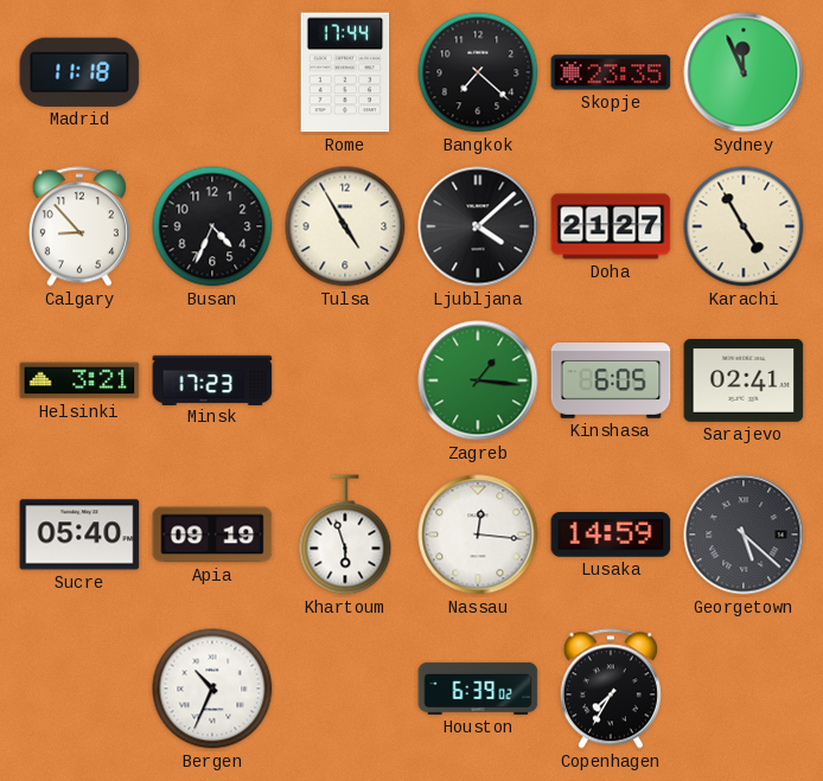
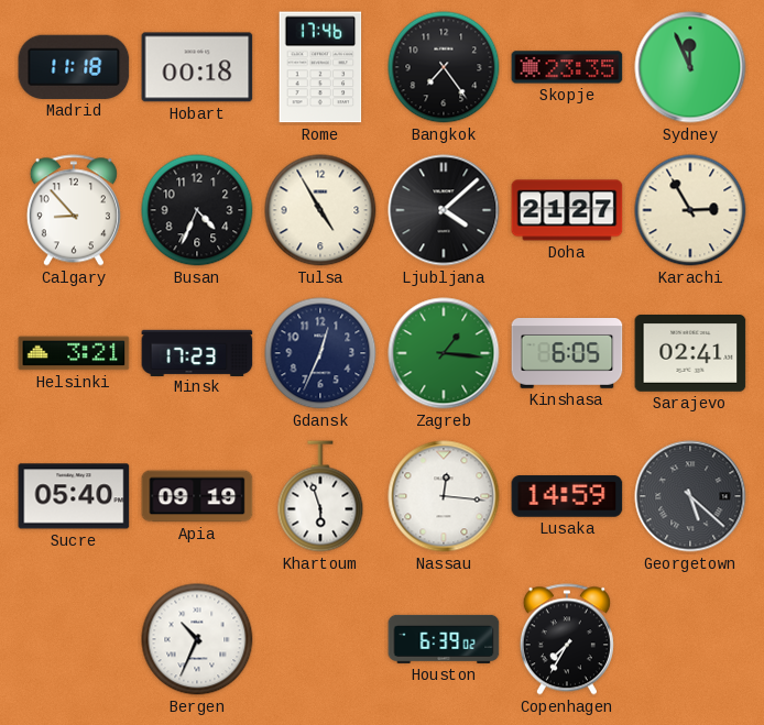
Hobart: none -> 00:18 (197, 67)
Rome: 17:44 -> 17:46 (320, 67)
Bangkok: 7:22 -> 7:24 (444, 67)
Karachi: 4:55 -> 2:55 (690, 210)
Gdansk: none -> 12:34 (320, 353)
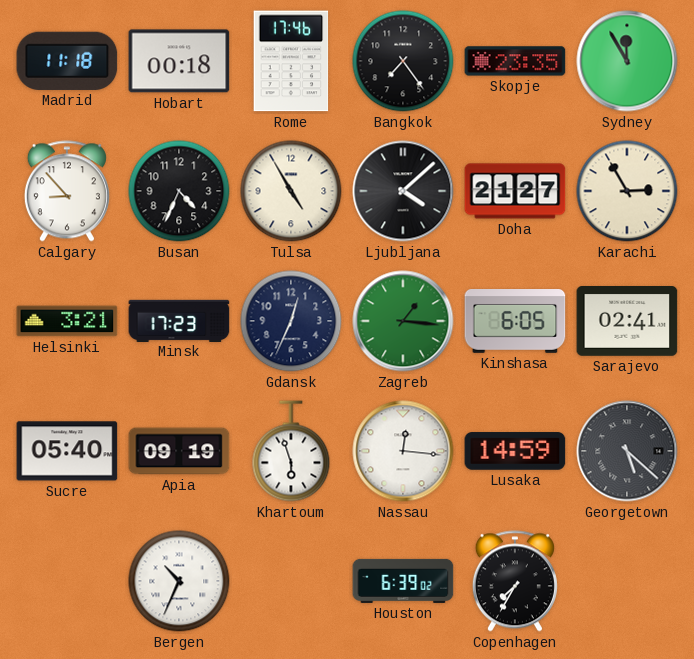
Sydney: 11:56 -> 11:55 (627, 61)
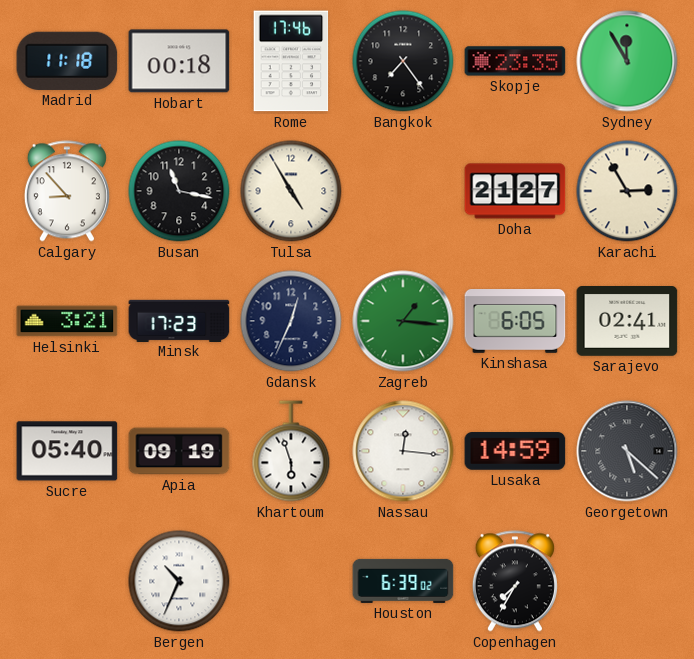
Busan: 4:34 -> 11:17 (179, 191)
Ljubljana: 4:08 -> none (403, 191)
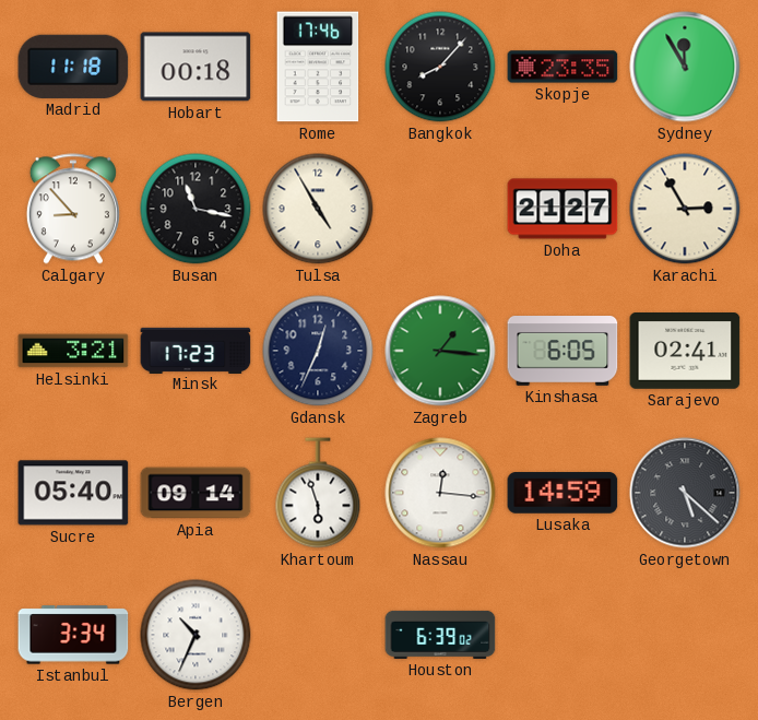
Bangkok: 7:24 -> 8:07 (440, 67)
Apia: 09:19 -> 09:14 (196, 493)
Istanbul: none -> 3:34 (73, 635)
Copenhagen: 7:35 -> none (515, 581)
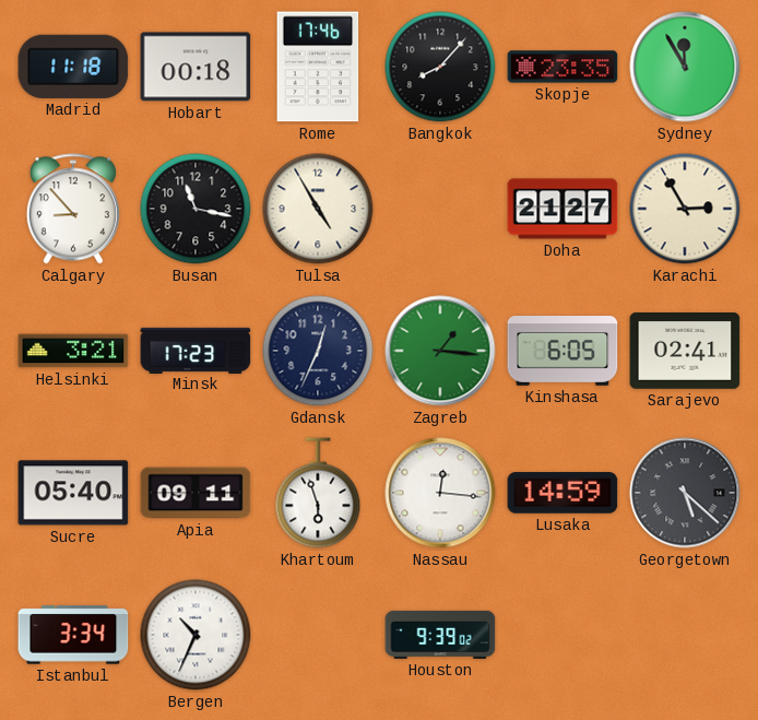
Apia: 09:14 -> 09:11 (196, 493)
Houston: 6:39 -> 9:39 (440, 635)
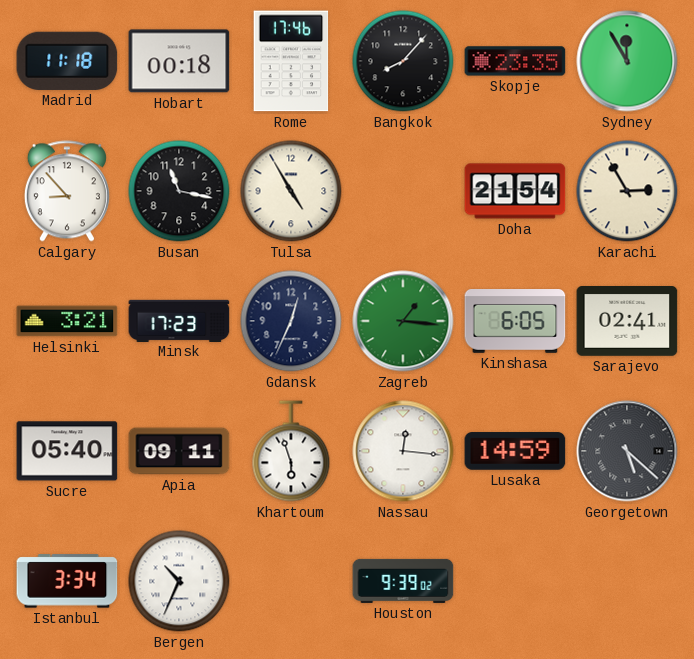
Doha: 21:27 -> 21:54 (515, 191)
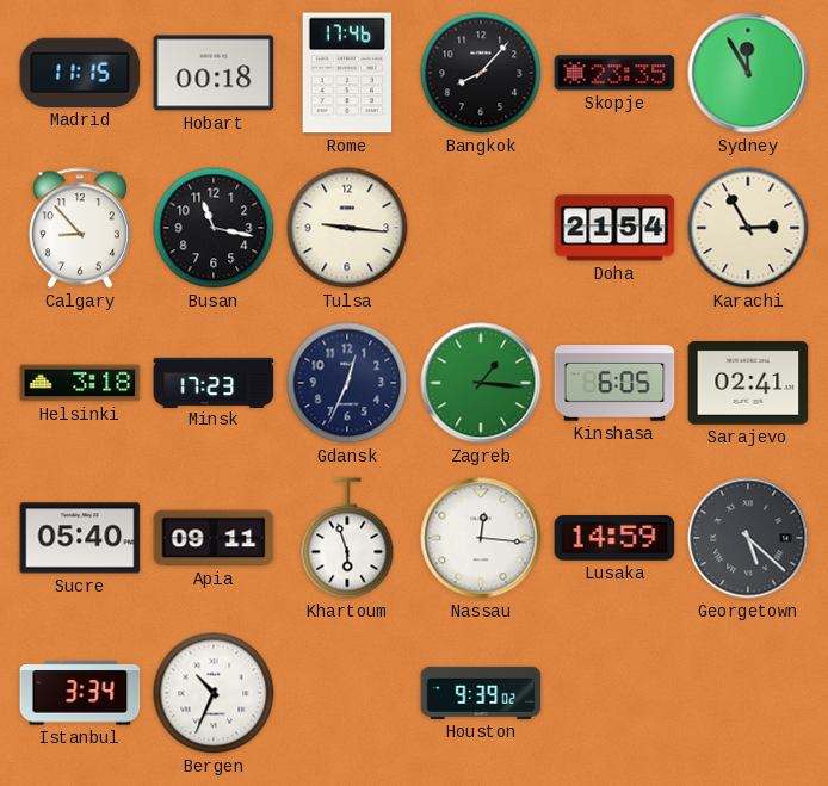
Madrid: 11:18 -> 11:15 (80, 73)
Tulsa: 4:55 -> 9:16 (347, 228)
Helsinki: 3:21 -> 3:18 (80, 383)
